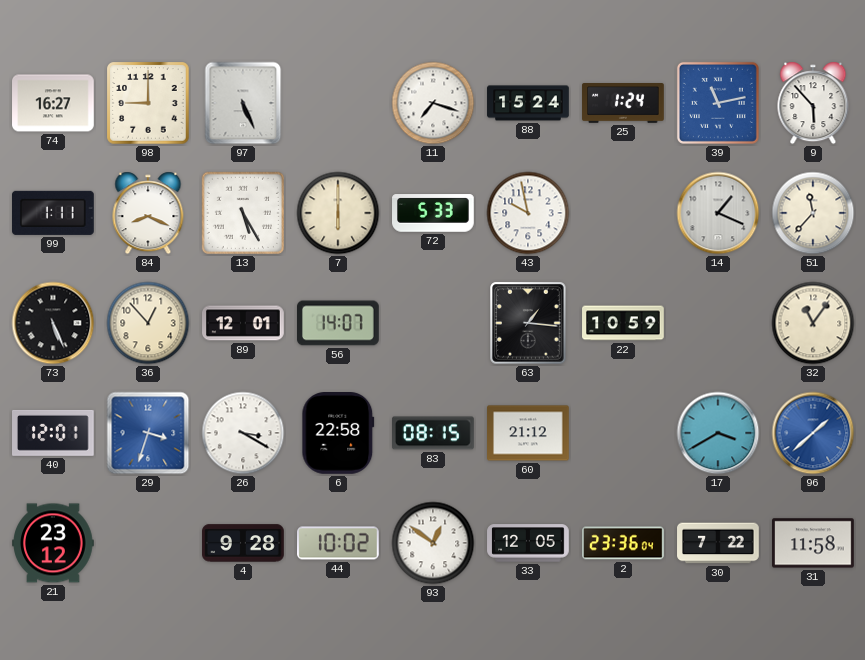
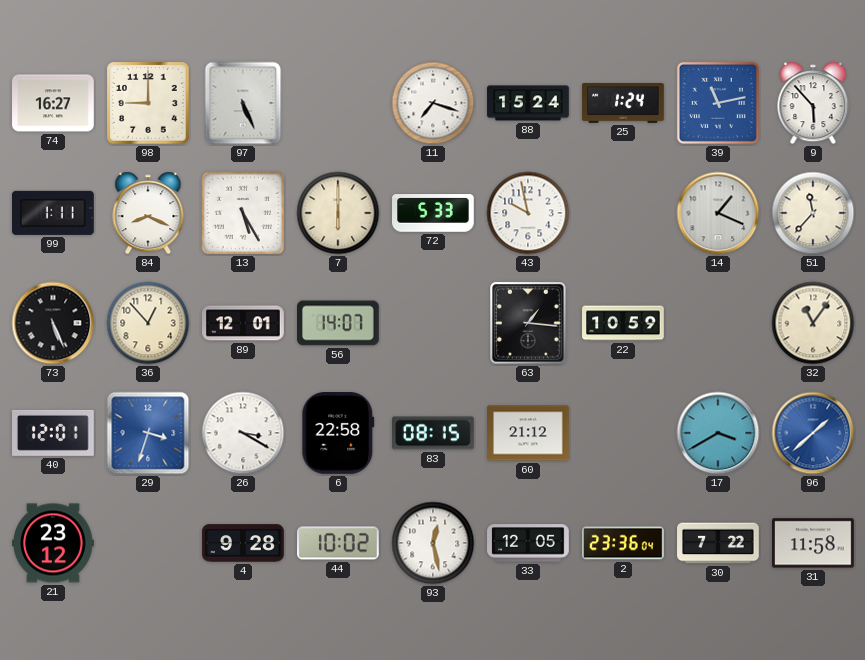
93: 12:51 -> 12:28 (433, 543)
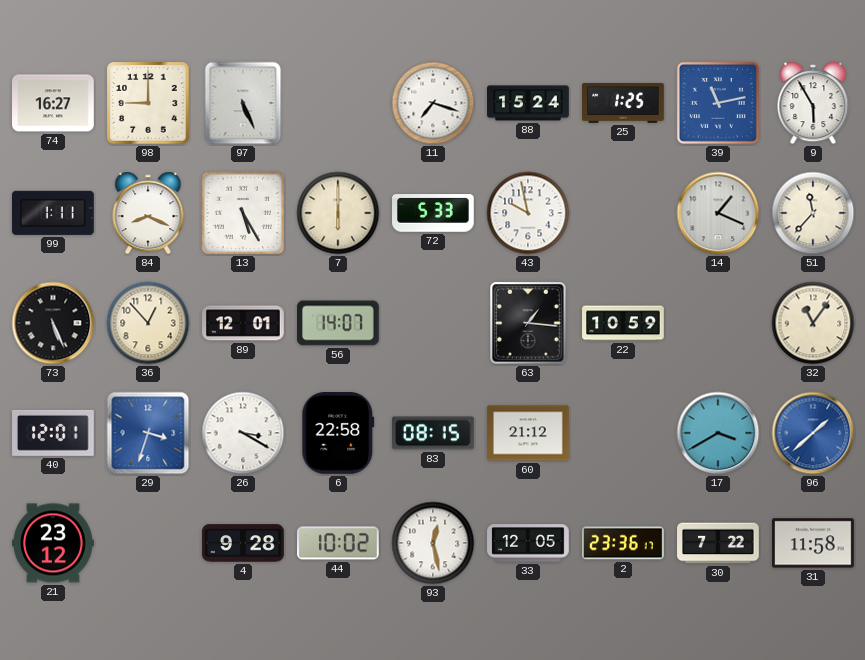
25: 1:24 -> 1:25 (623, 104)
9: 5:53 -> 5:55 (813, 103)
2: 23:36:04 -> 23:36:17 (624, 543)
